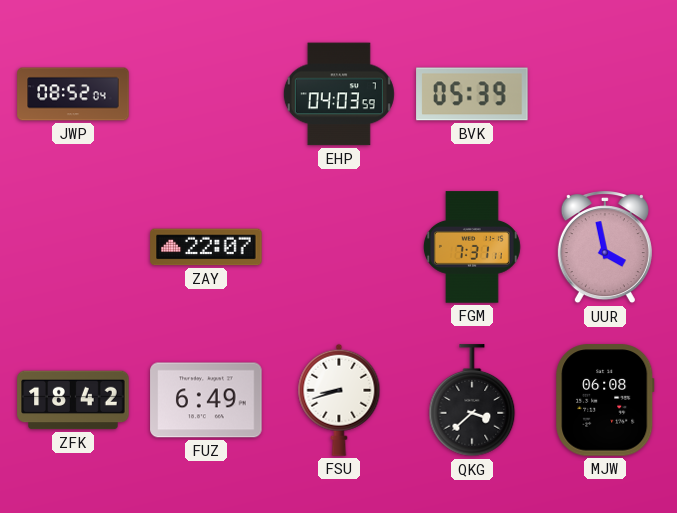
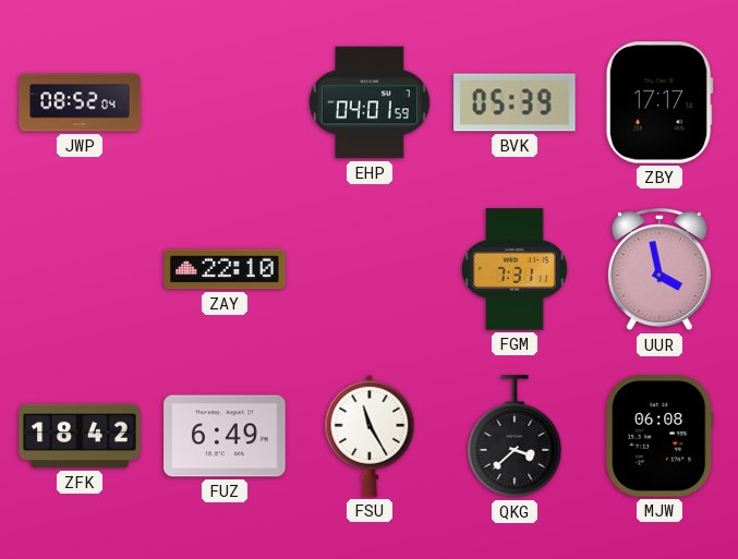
EHP: 04:03 -> 04:01 (370, 102)
ZBY: none -> 17:17 (660, 102)
ZAY: 22:07 -> 22:10 (225, 269)
FSU: 8:42 -> 11:25 (370, 436)
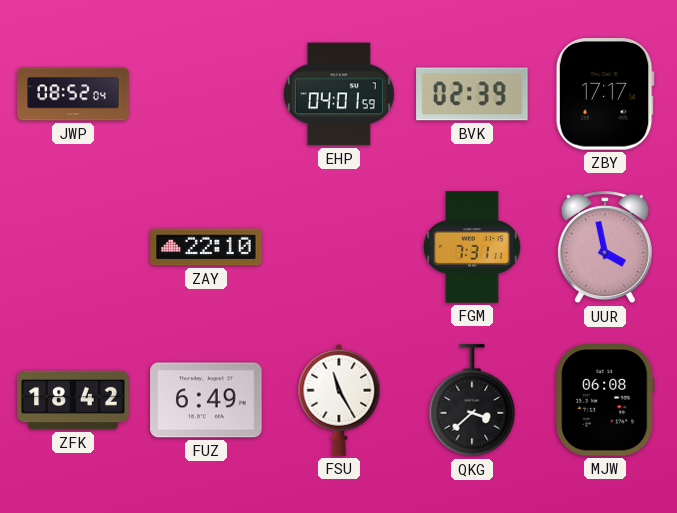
BVK: 05:39 -> 02:39 (472, 94)
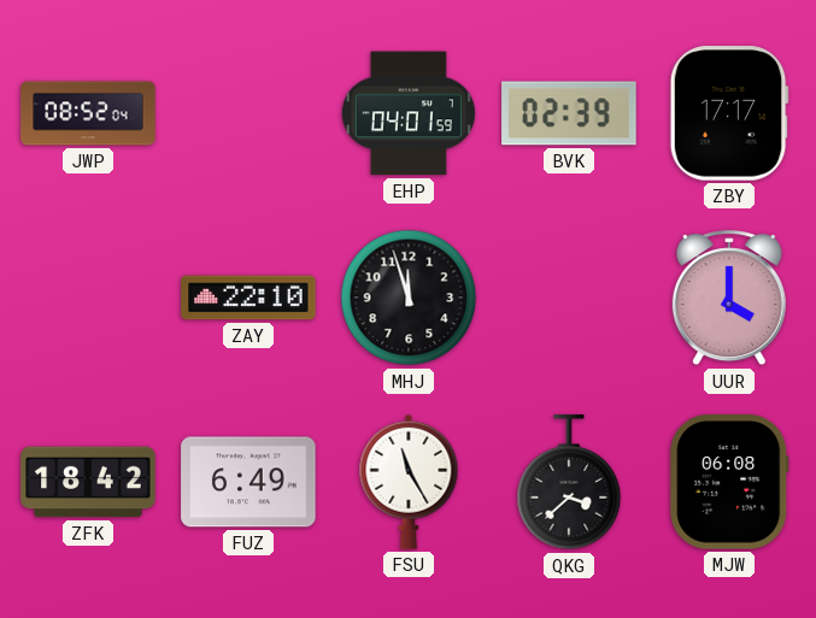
MHJ: none -> 11:57 (409, 298)
FGM: 7:31 -> none (472, 247)
UUR: 3:58 -> 4:00 (729, 299)
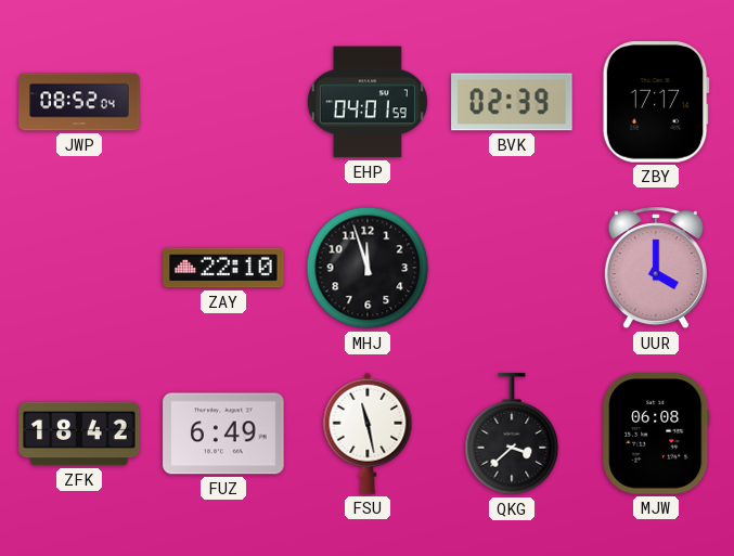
FSU: 11:25 -> 11:28 (368, 434)
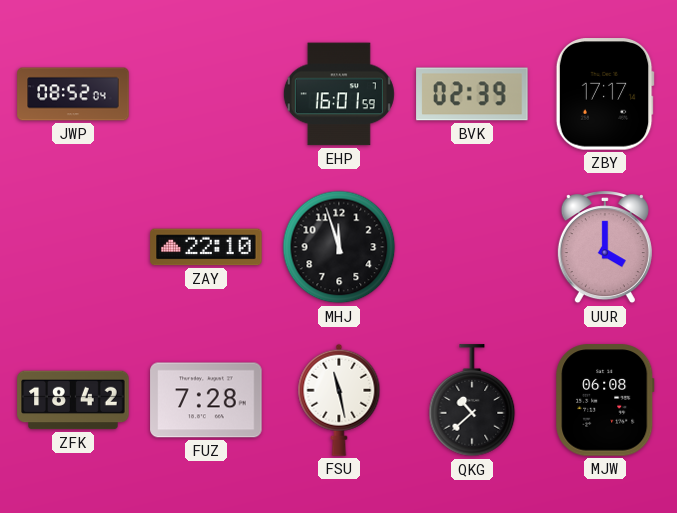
EHP: 04:01 -> 16:01 (339, 94)
FUZ: 6:49 -> 7:28 (206, 400)
QKG: 3:38 -> 10:38 (472, 401)
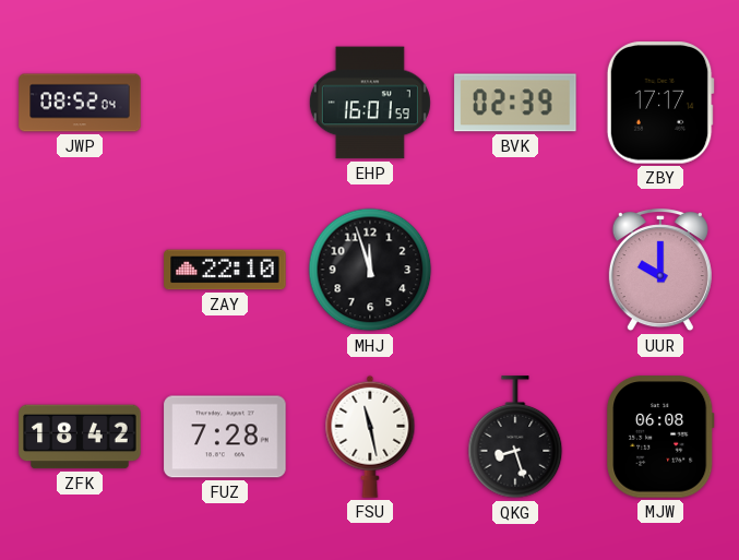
UUR: 4:00 -> 10:00 (660, 271)
QKG: 10:38 -> 8:27 (515, 438)
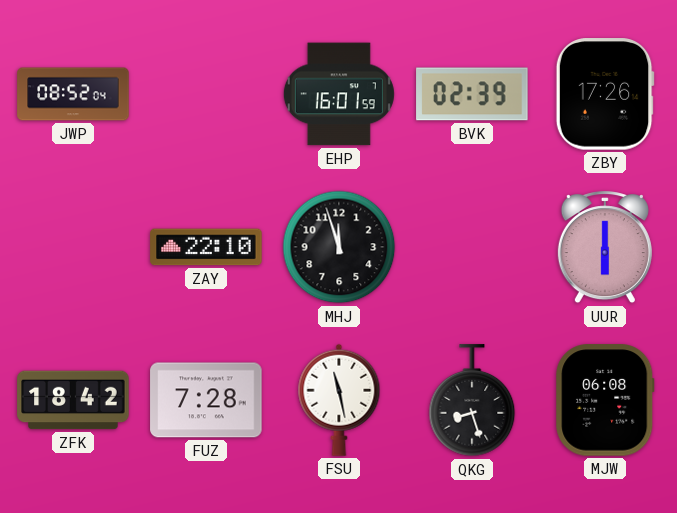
ZBY: 17:17 -> 17:26 (605, 94)
UUR: 10:00 -> 6:00 (605, 248)
